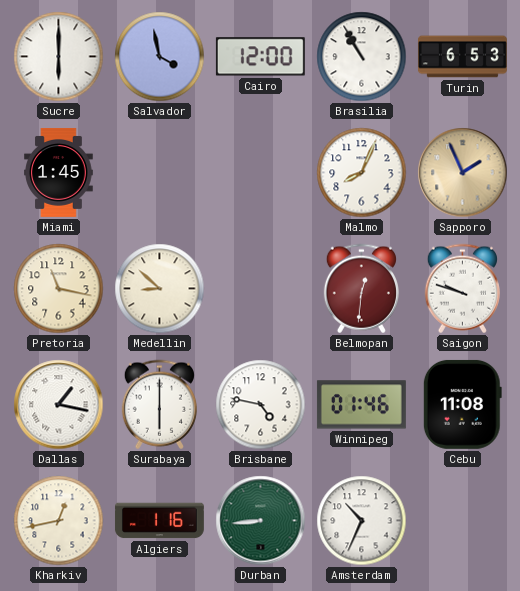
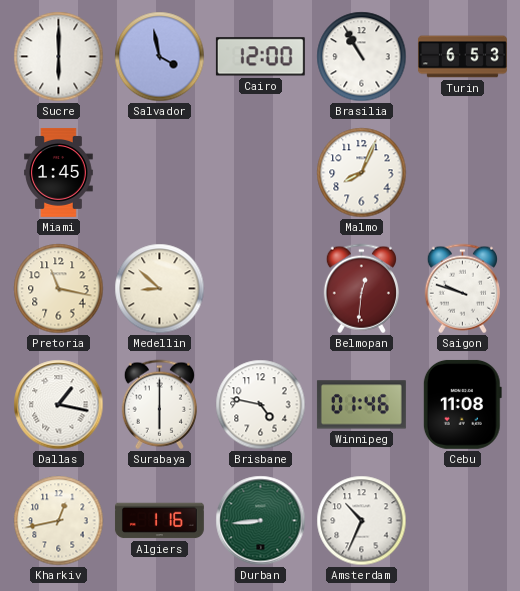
Sapporo: 1:56 -> none (463, 173)
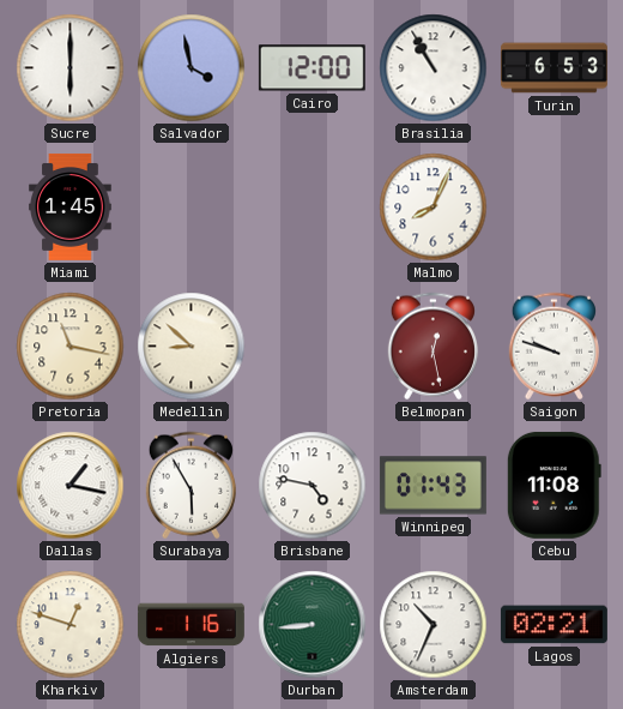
Belmopan: 12:31 -> 12:28 (433, 347)
Surabaya: 6:00 -> 5:55 (190, 486)
Winnipeg: 01:46 -> 01:43 (433, 486)
Kharkiv: 12:43 -> 12:48 (71, 625)
Lagos: none -> 02:21 (554, 625)
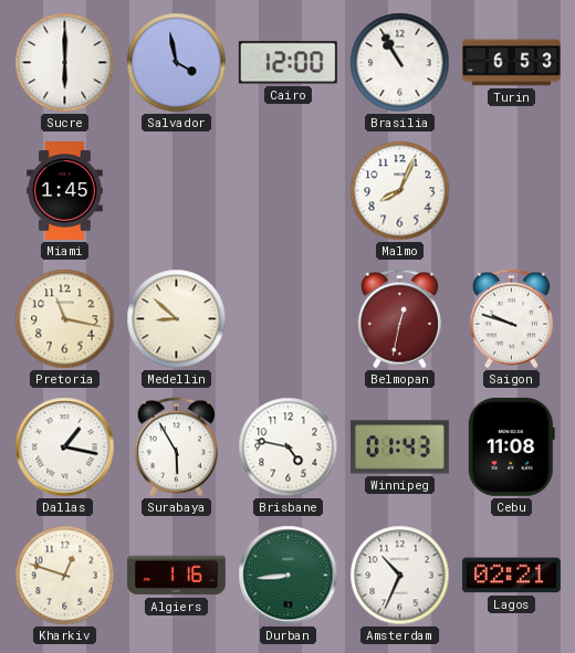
Belmopan: 12:28 -> 12:32 (399, 319)
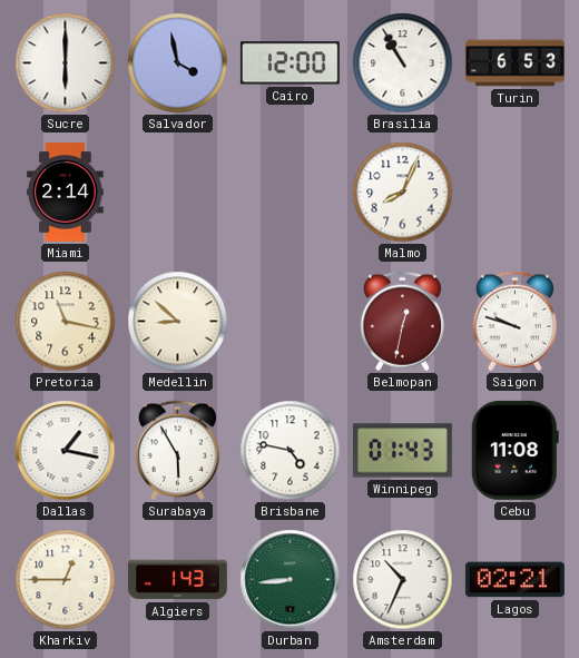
Miami: 1:45 -> 2:14 (66, 191)
Kharkiv: 12:48 -> 12:45 (66, 580)
Algiers: 1:16 -> 1:43 (177, 580)
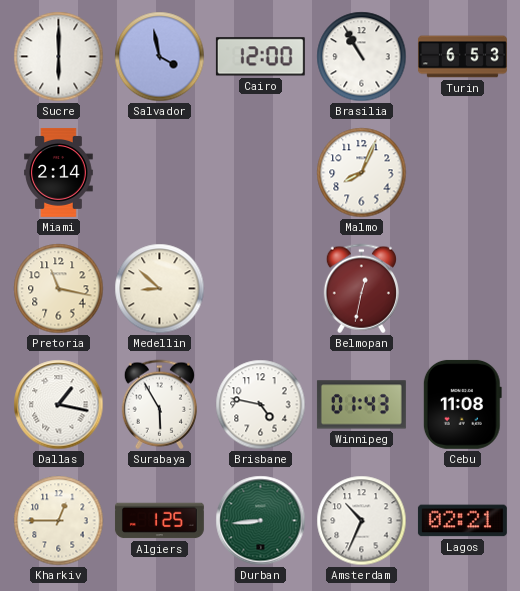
Saigon: 9:48 -> none (514, 322)
Algiers: 1:43 -> 1:25 (159, 521)
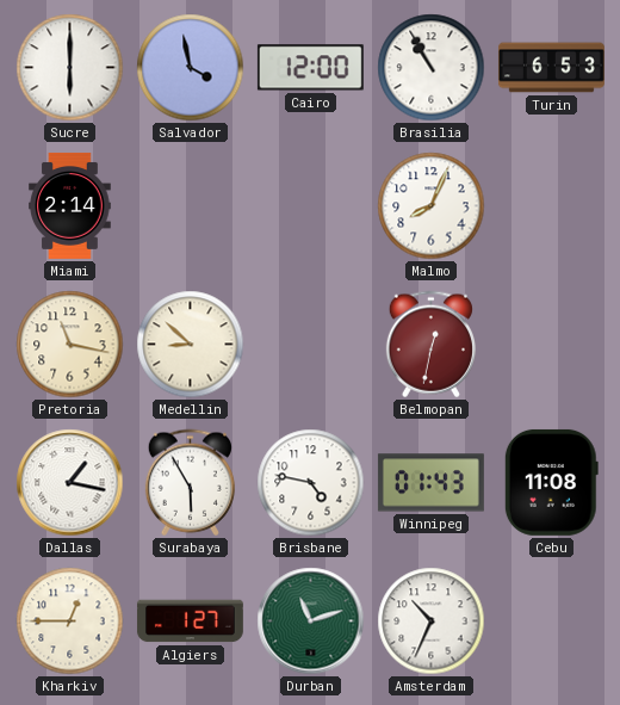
Algiers: 1:25 -> 1:27 (190, 621)
Durban: 8:44 -> 11:12 (311, 621)
Lagos: 02:21 -> none (462, 521)
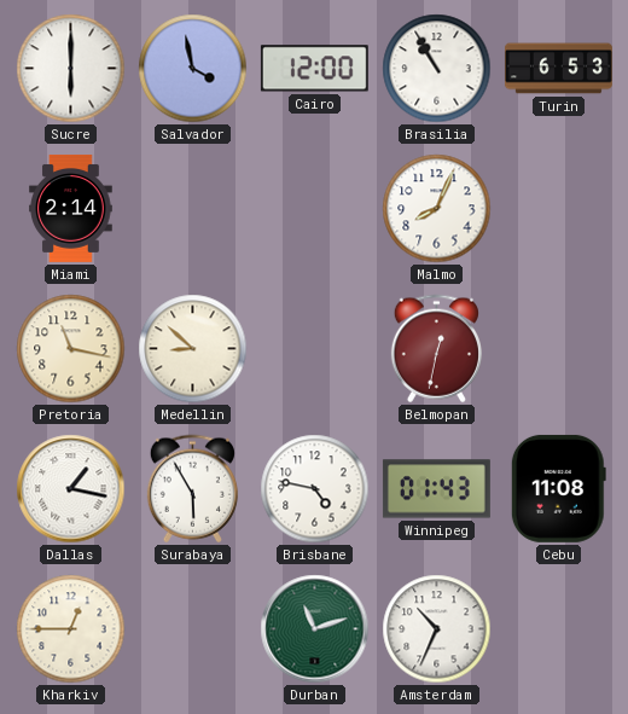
Algiers: 1:27 -> none (190, 621)
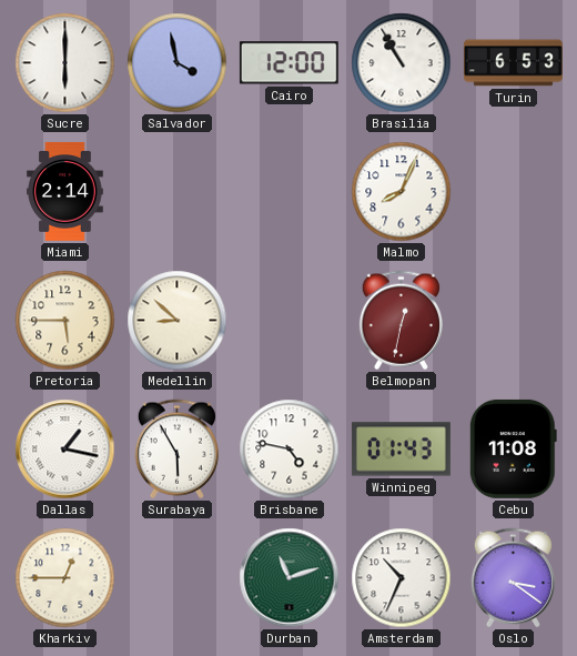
Pretoria: 11:17 -> 5:45 (65, 321)
Oslo: none -> 3:21 (513, 578)
